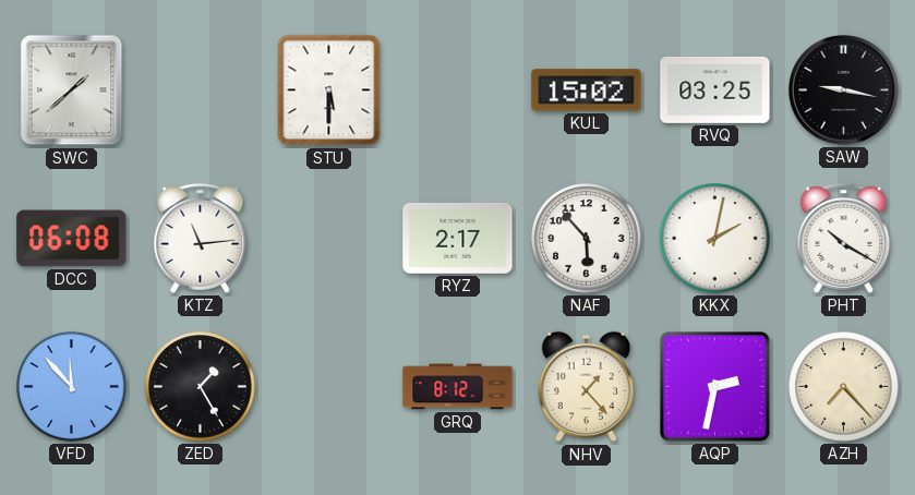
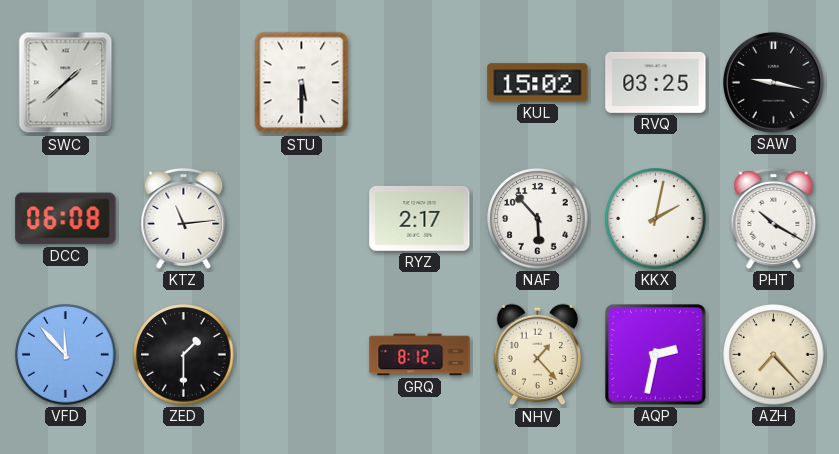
ZED: 1:25 -> 1:30 (184, 355)
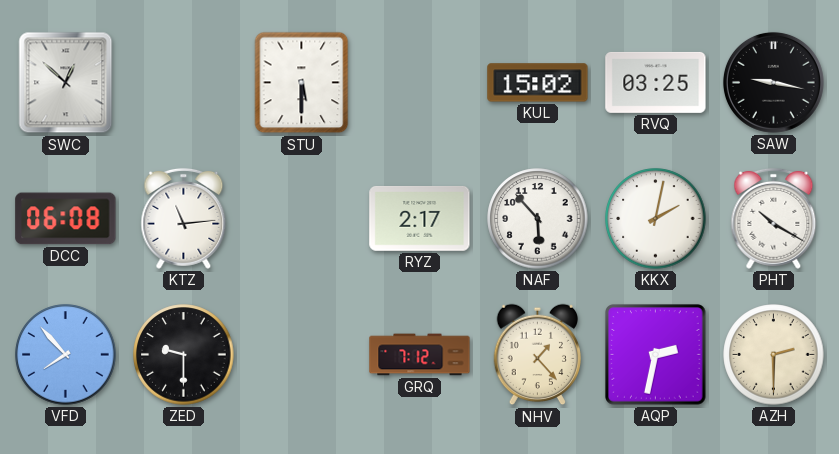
SWC: 1:38 -> 12:52 (66, 83)
VFD: 11:53 -> 7:53 (66, 355)
ZED: 1:30 -> 9:30 (184, 355)
GRQ: 8:12 -> 7:12 (420, 355)
AZH: 7:23 -> 2:30 (774, 355)
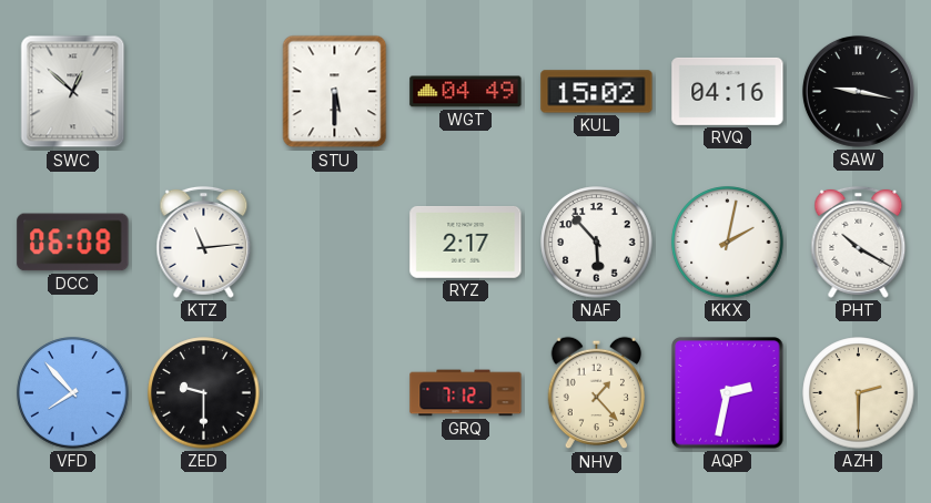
WGT: none -> 04:49 (466, 92)
RVQ: 03:25 -> 04:16 (728, 91)
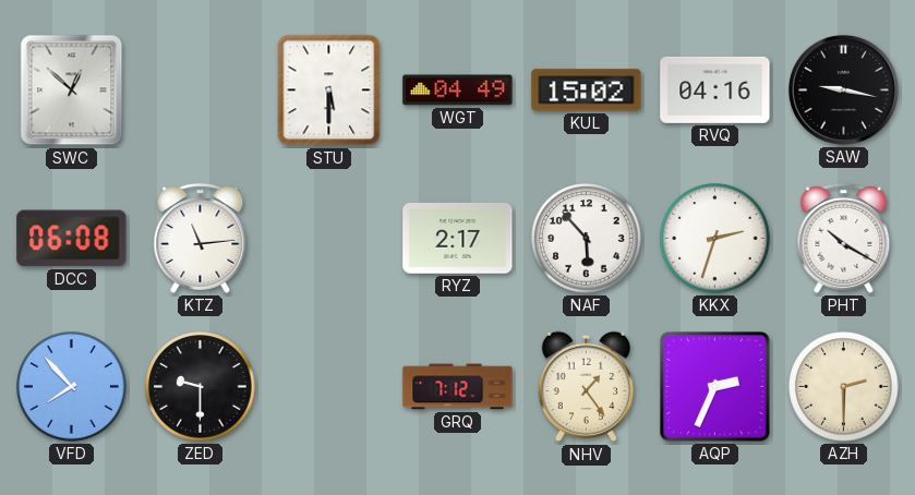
KKX: 2:02 -> 2:33 (715, 239)
NHV: 1:23 -> 1:24 (587, 387)
AQP: 2:32 -> 2:34 (715, 387)
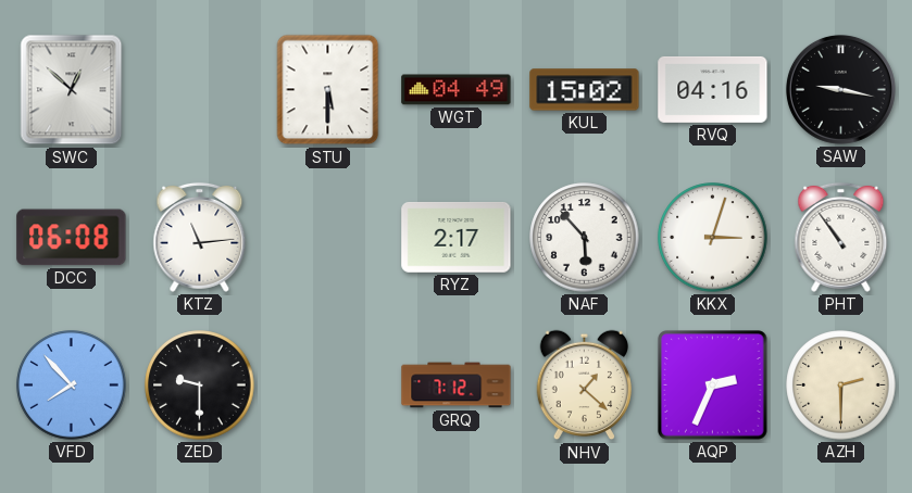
KKX: 2:33 -> 3:03 (713, 238)
PHT: 10:20 -> 10:54 (841, 237)
NHV: 1:24 -> 1:22 (585, 385)
